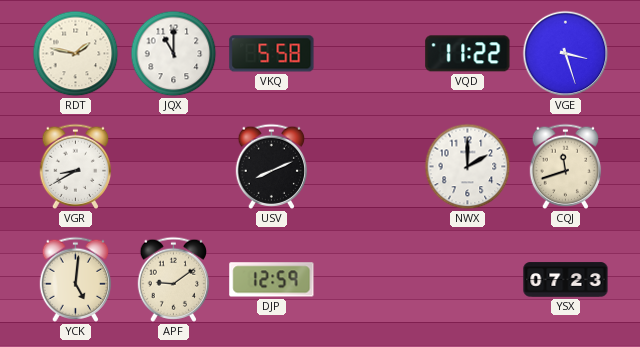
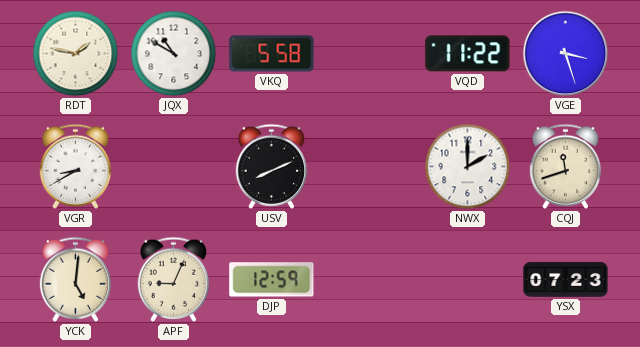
JQX: 11:00 -> 10:50 (174, 54)
APF: 9:09 -> 9:04 (174, 279)
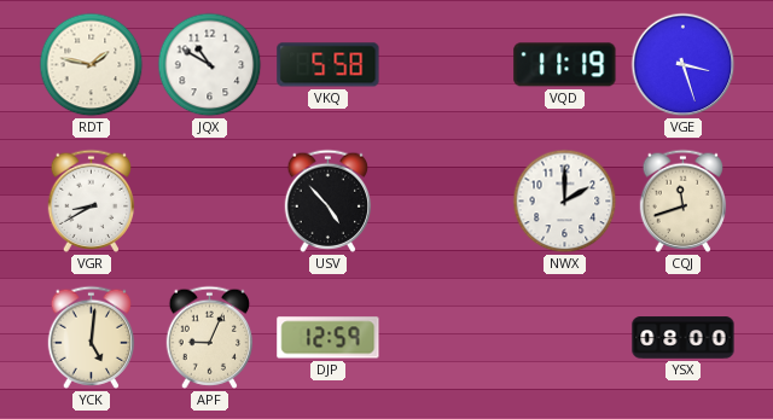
VQD: 11:22 -> 11:19 (565, 65)
USV: 8:11 -> 4:53 (329, 200)
YSX: 07:23 -> 08:00 (684, 338)
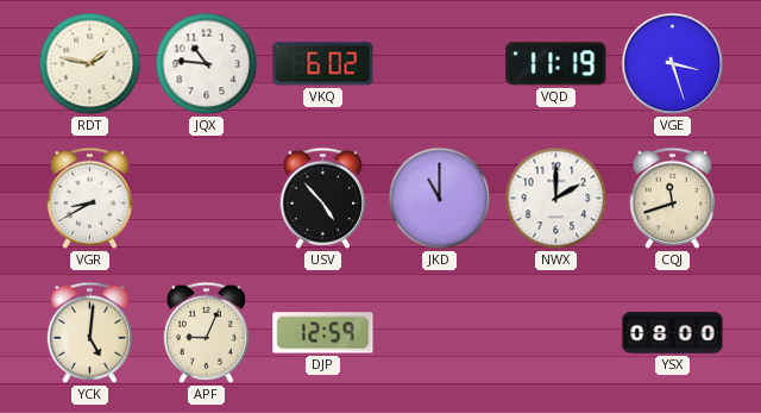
JQX: 10:50 -> 10:46 (207, 64)
VKQ: 5:58 -> 6:02 (323, 64)
JKD: none -> 11:00 (440, 199)
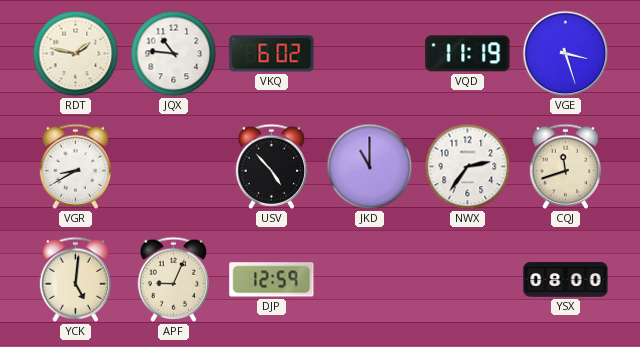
NWX: 2:00 -> 2:36 (468, 167)
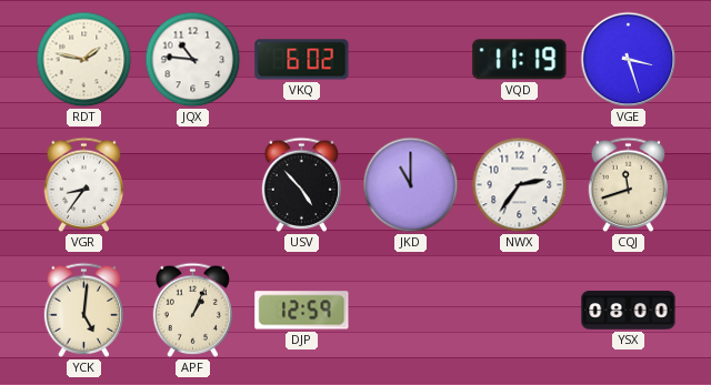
VGR: 8:40 -> 8:36 (84, 184)
APF: 9:04 -> 1:04 (193, 310)
